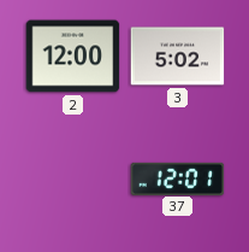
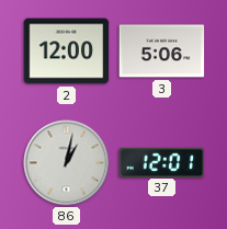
3: 5:02 -> 5:06 (162, 51)
86: none -> 1:02 (67, 163)
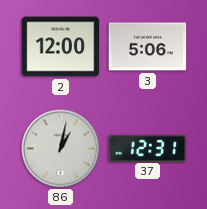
37: 12:01 -> 12:31 (148, 148)
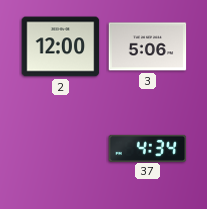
86: 1:02 -> none (61, 149)
37: 12:31 -> 4:34 (148, 148)
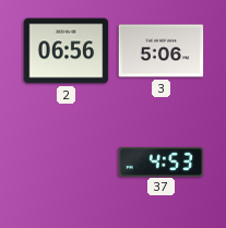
2: 12:00 -> 06:56 (67, 51)
37: 4:34 -> 4:53 (162, 161)
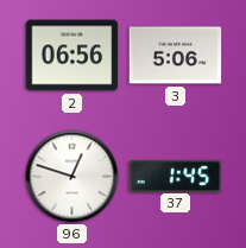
96: none -> 12:48 (72, 177)
37: 4:53 -> 1:45 (176, 176)
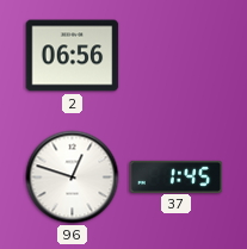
3: 5:06 -> none (176, 56)
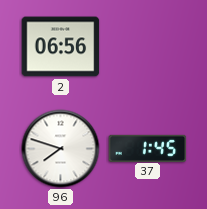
96: 12:48 -> 7:48 (61, 149)
